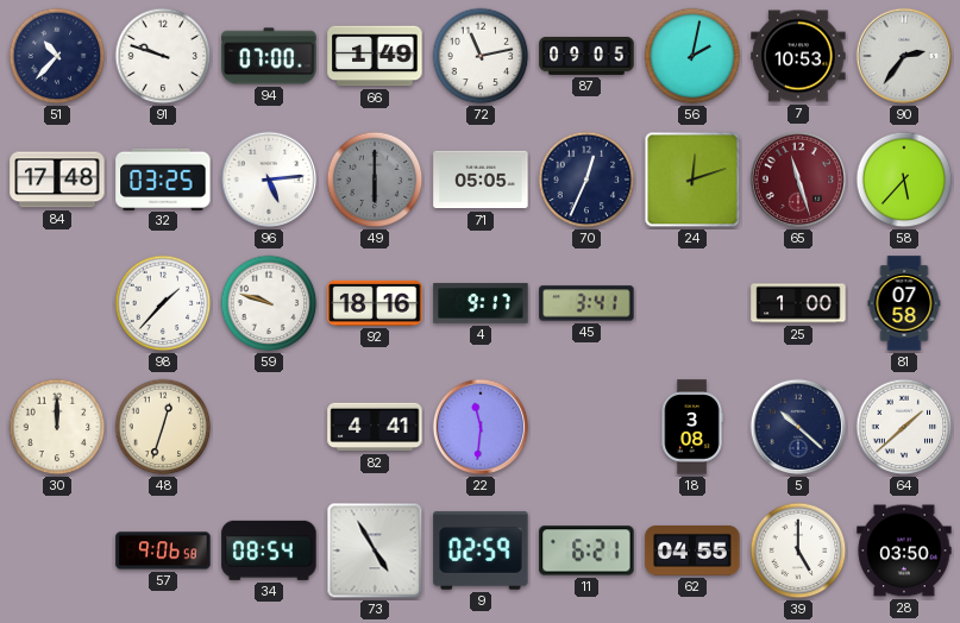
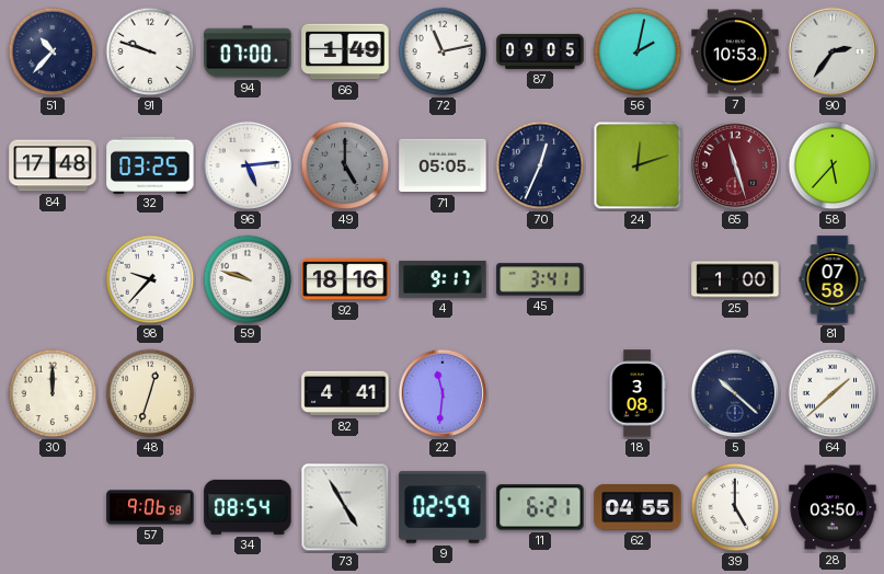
49: 6:00 -> 5:00 (345, 165)
98: 1:37 -> 9:37 (150, 279)
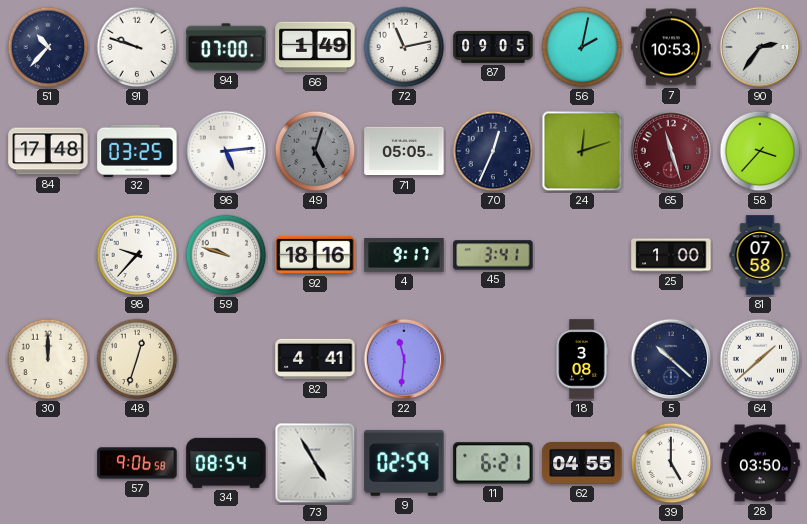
49: 5:00 -> 5:03 (315, 151)
58: 5:37 -> 3:37 (760, 151)
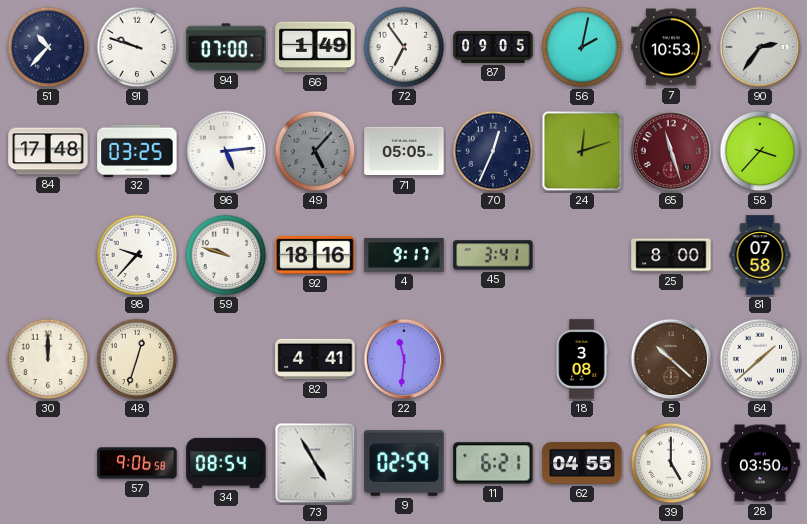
72: 11:13 -> 6:54 (404, 47)
49: 5:03 -> 5:07 (315, 151)
25: 1:00 -> 8:00 (671, 255)
5 dial: navy -> brown (671, 359)
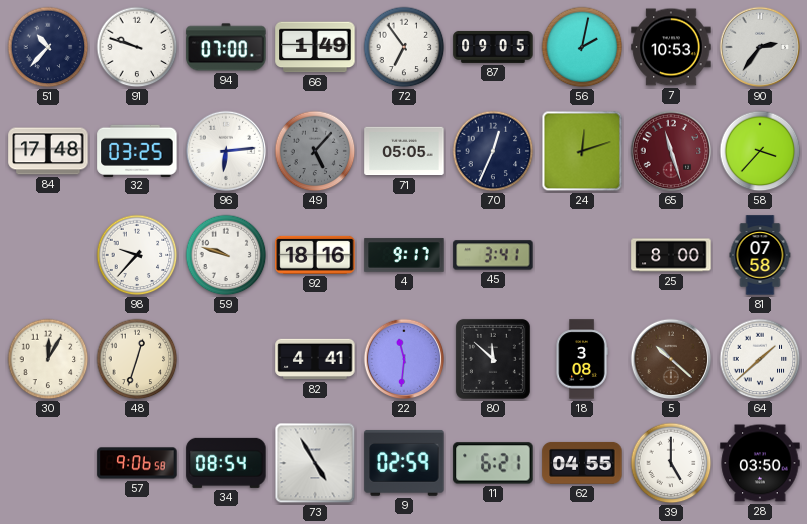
96: 5:14 -> 6:14 (226, 151)
30: 12:00 -> 12:05 (48, 359)
80: none -> 11:52 (493, 359)
